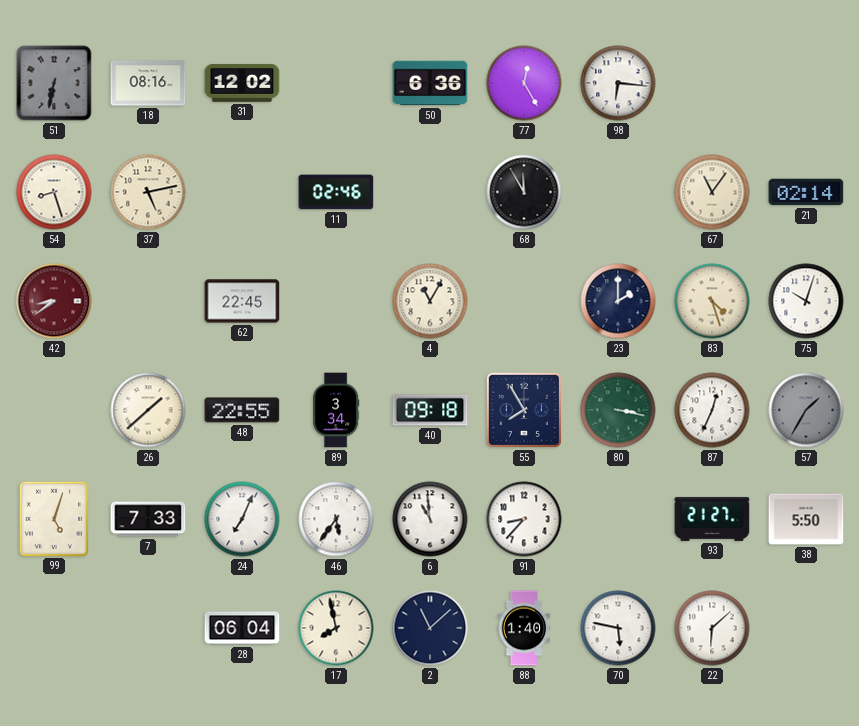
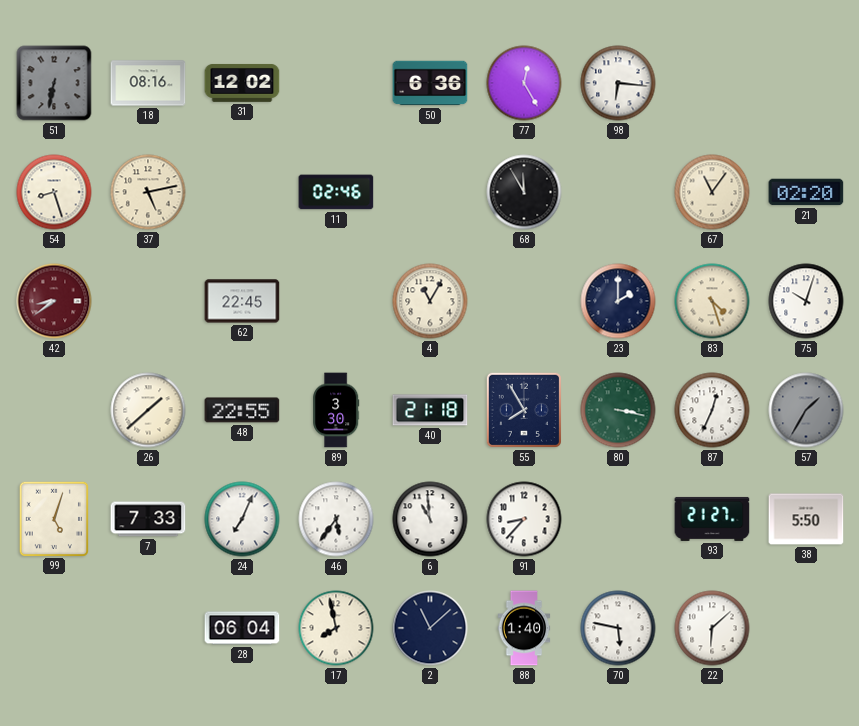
21: 02:14 -> 02:20 (806, 192)
89: 3:34 -> 3:30 (336, 410)
40: 09:18 -> 21:18 (430, 410)
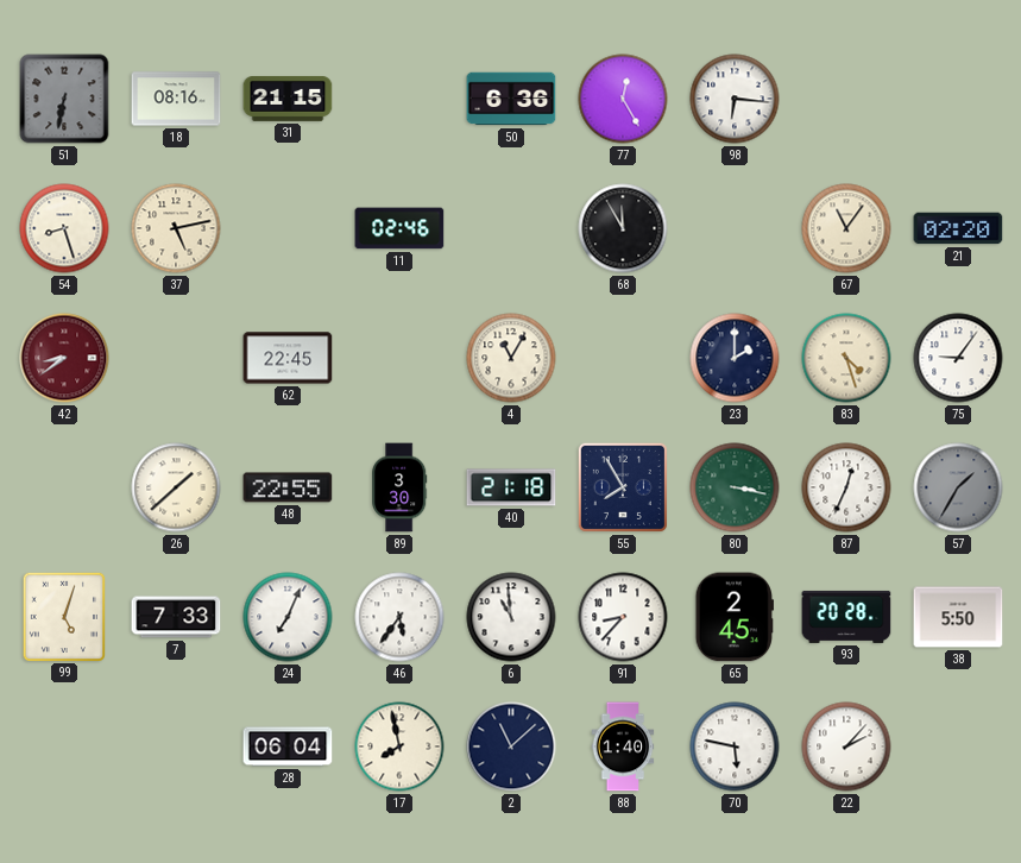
31: 12:02 -> 21:15 (288, 99)
75: 10:03 -> 9:06 (958, 358)
65: none -> 2:45 (733, 617)
93: 21:27 -> 20:28 (846, 617)
22: 6:08 -> 2:07 (846, 747)
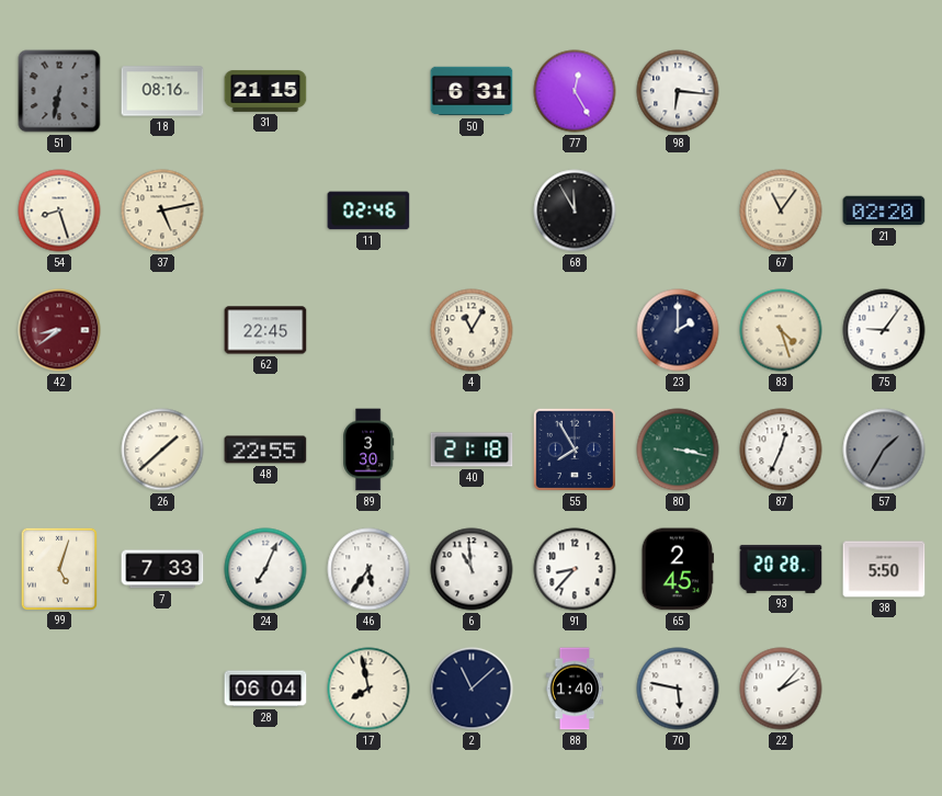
50: 6:36 -> 6:31 (472, 91)
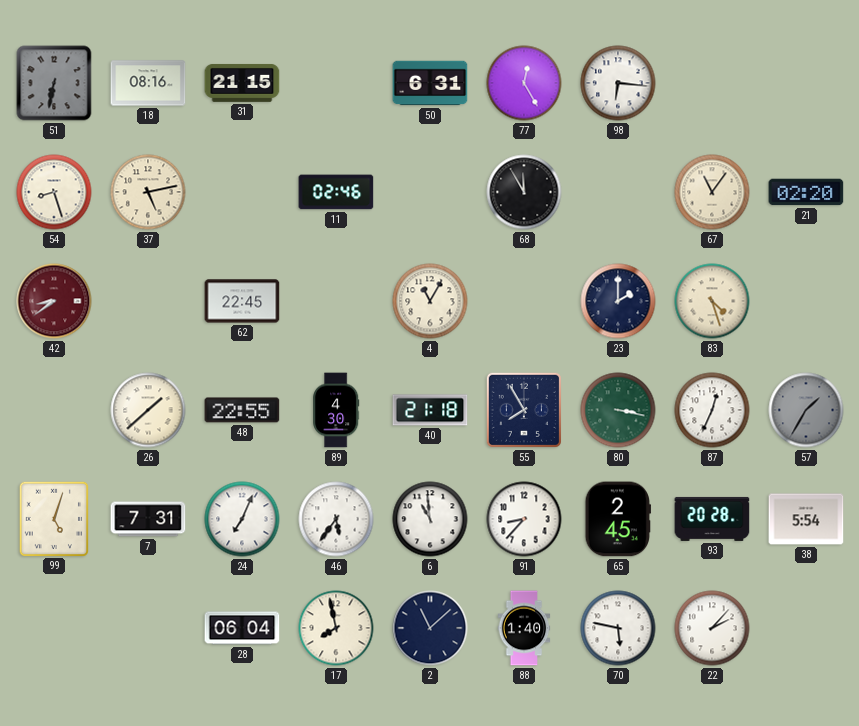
75: 9:06 -> none (884, 330)
89: 3:30 -> 4:30 (336, 410)
7: 7:33 -> 7:31 (148, 519)
38: 5:50 -> 5:54 (806, 519)
